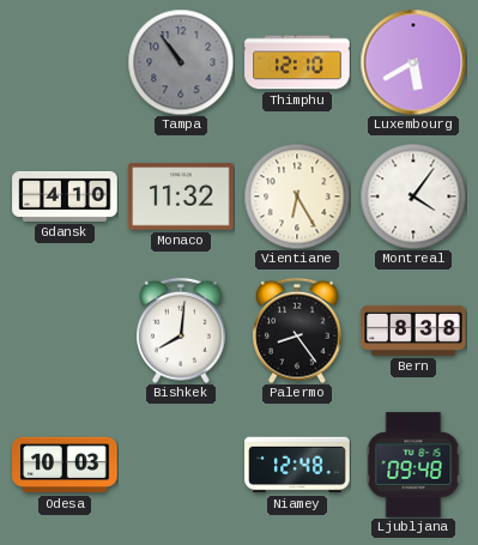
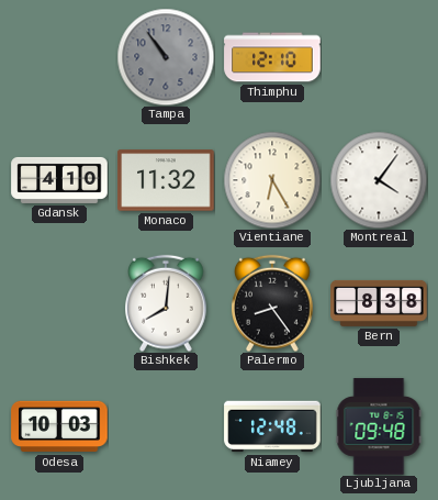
Luxembourg: 5:40 -> none (413, 62)
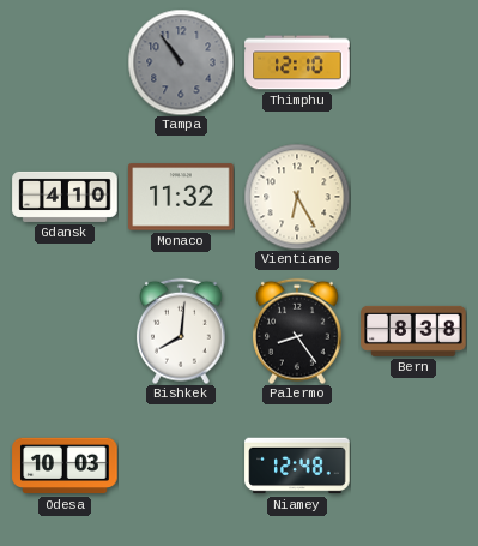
Montreal: 4:06 -> none (379, 180)
Ljubljana: 09:48 -> none (379, 426)
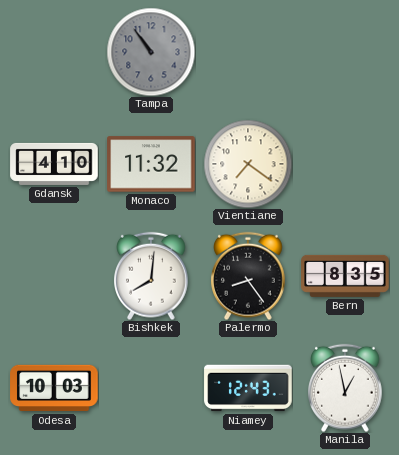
Thimphu: 12:10 -> none (297, 62)
Vientiane: 6:25 -> 7:21 (248, 164)
Bern: 8:38 -> 8:35 (345, 276)
Niamey: 12:48 -> 12:43 (248, 388)
Manila: none -> 12:58 (346, 388)
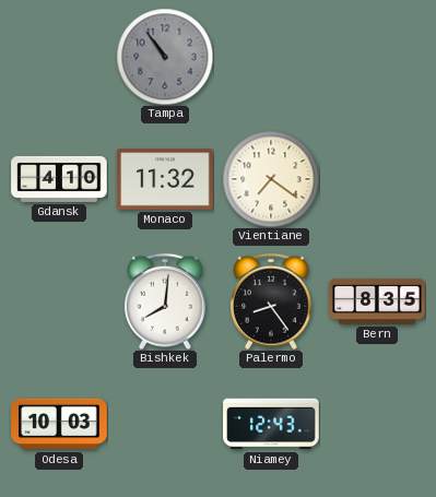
Manila: 12:58 -> none (346, 388)
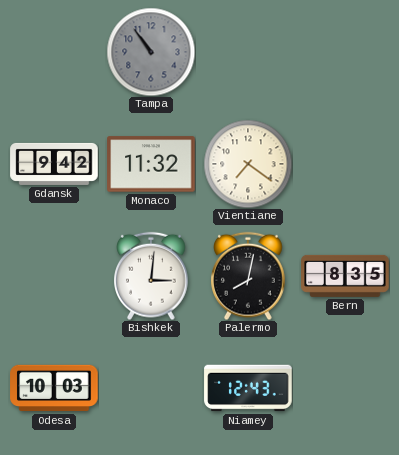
Gdansk: 4:10 -> 9:42 (54, 164)
Bishkek: 8:01 -> 3:01 (152, 276)
Palermo: 8:24 -> 8:02 (249, 276)
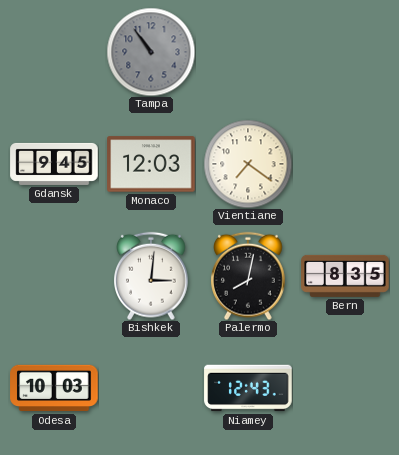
Gdansk: 9:42 -> 9:45 (54, 164)
Monaco: 11:32 -> 12:03 (151, 164)
